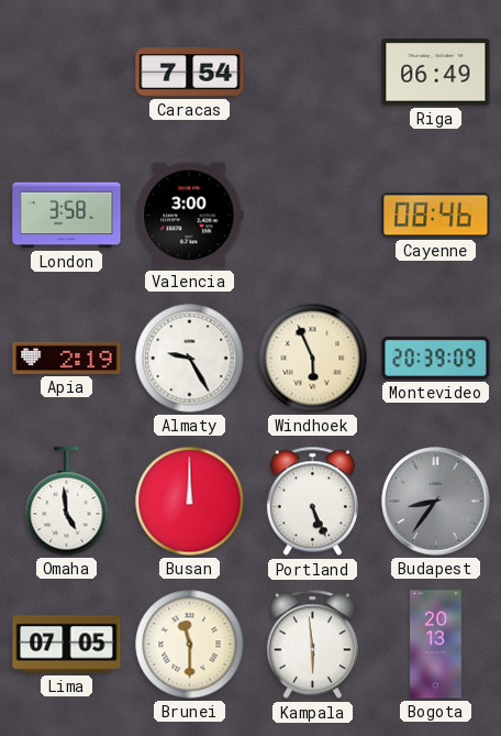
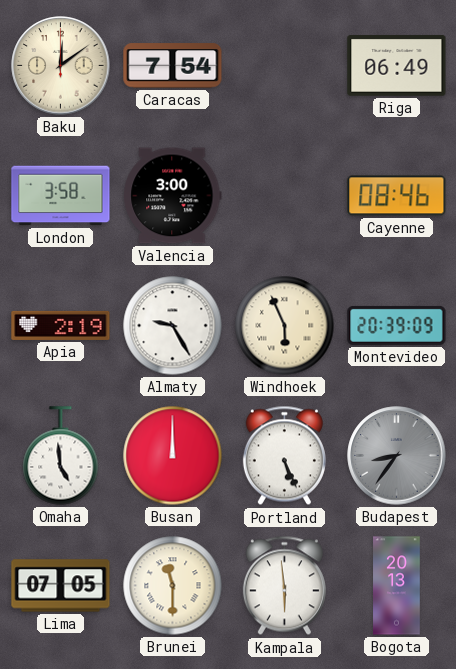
Baku: none -> 12:09 (61, 66)
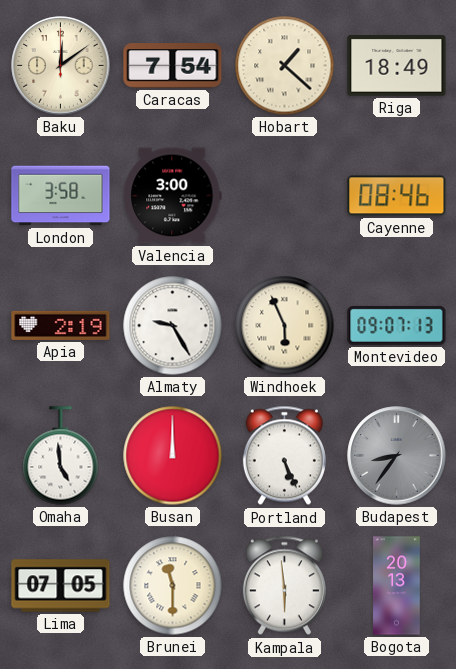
Hobart: none -> 1:22 (285, 66)
Riga: 06:49 -> 18:49 (397, 66)
Montevideo: 20:39 -> 09:07 (397, 325)
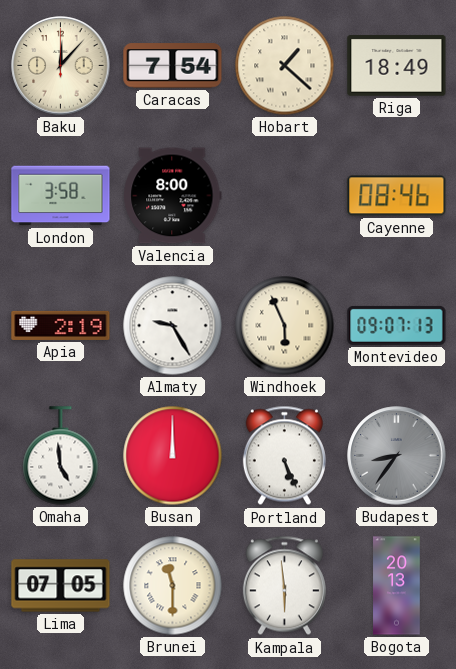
Baku: 12:09 -> 12:07 (61, 66)
Valencia: 3:00 -> 8:00 (173, 196)
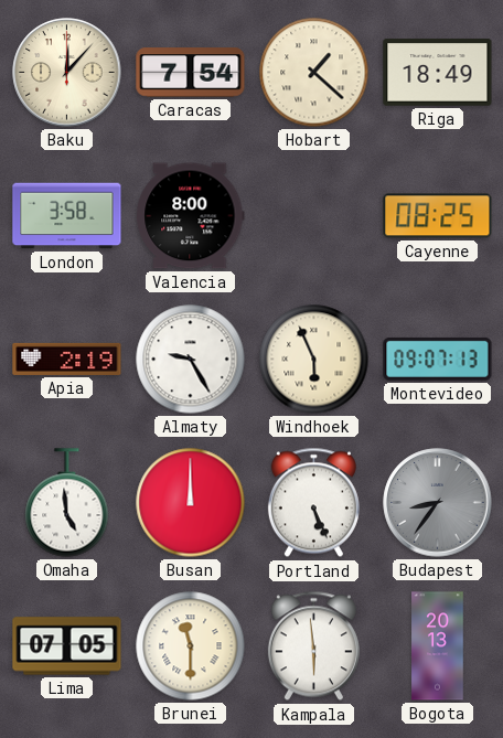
Cayenne: 08:46 -> 08:25 (438, 216)
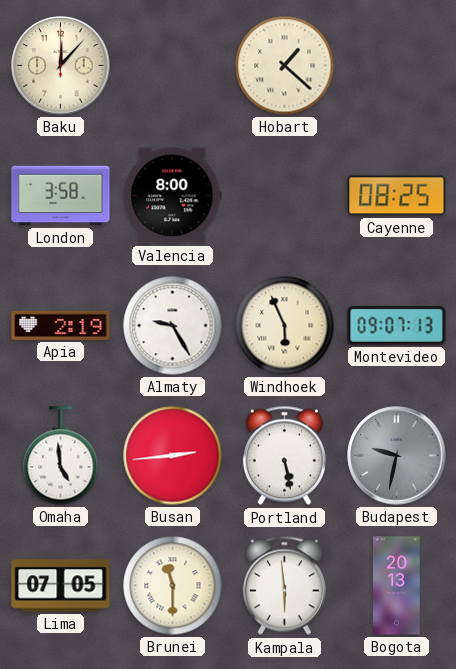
Caracas: 7:54 -> none (191, 73)
Riga: 18:49 -> none (438, 73)
Busan: 12:00 -> 2:44 (173, 456)
Portland: 5:26 -> 5:28 (284, 456)
Budapest: 8:36 -> 9:32 (397, 456)
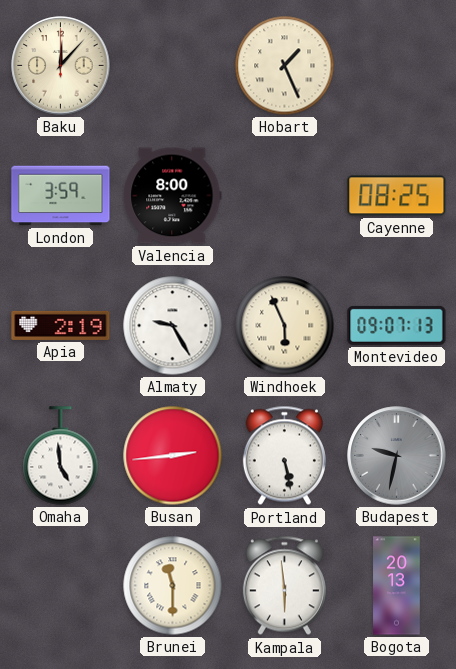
Hobart: 1:22 -> 1:26 (285, 66)
London: 3:58 -> 3:59 (61, 196)
Lima: 07:05 -> none (61, 586)
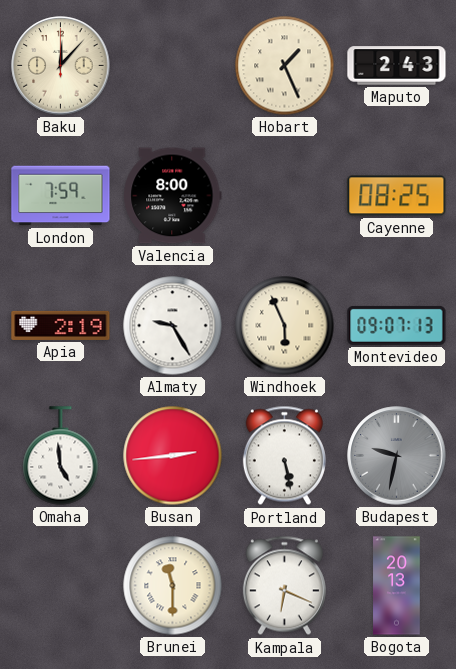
Maputo: none -> 2:43 (397, 66)
London: 3:59 -> 7:59 (61, 196)
Kampala: 5:59 -> 6:19 (284, 586)
